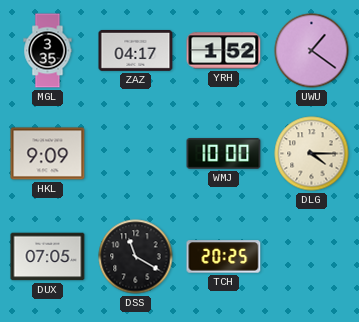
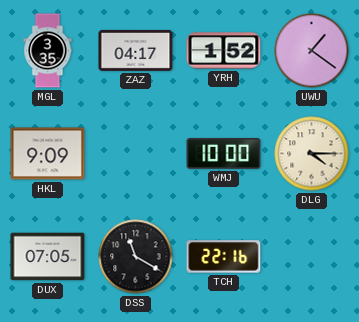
TCH: 20:25 -> 22:16 (224, 257)
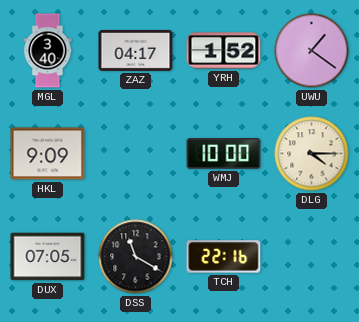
MGL: 3:35 -> 3:40 (48, 51)
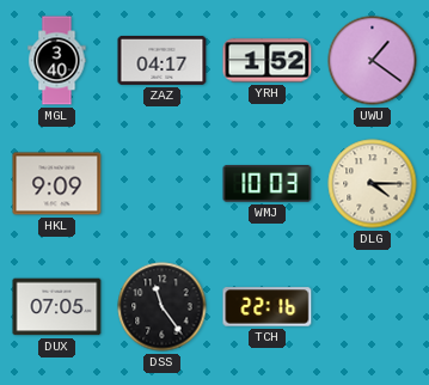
WMJ: 10:00 -> 10:03 (268, 184)
DSS: 11:20 -> 11:24 (163, 307)
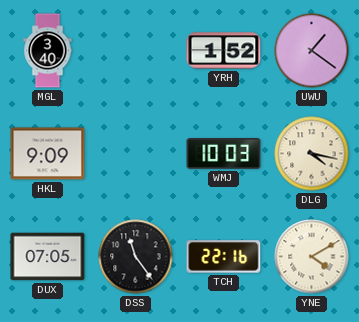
ZAZ: 04:17 -> none (163, 60)
DLG: 4:15 -> 4:17 (312, 154)
YNE: none -> 4:10 (312, 257)
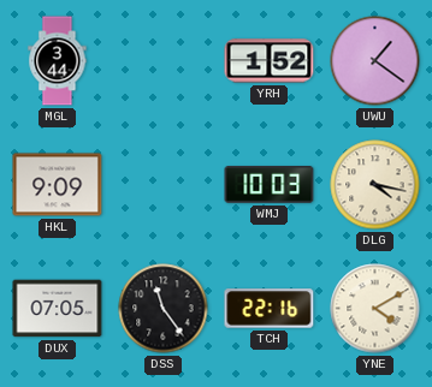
MGL: 3:40 -> 3:44 (58, 61)
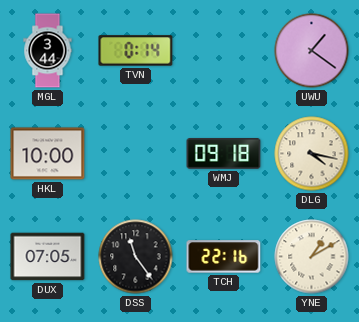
TVN: none -> 0:14 (136, 51)
YRH: 1:52 -> none (270, 61)
HKL: 9:09 -> 10:00 (48, 154)
WMJ: 10:03 -> 09:18 (224, 154)
YNE: 4:10 -> 1:10 (312, 257)
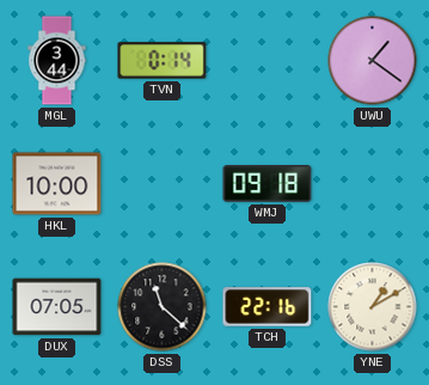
DLG: 4:17 -> none (312, 154)
DSS: 11:24 -> 11:22 (163, 307)
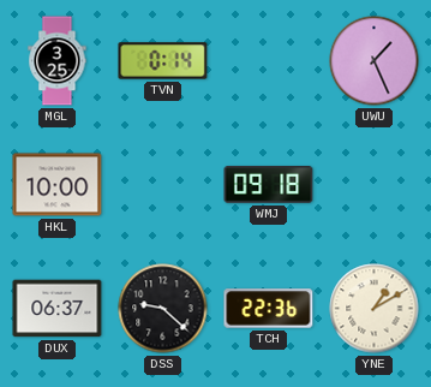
MGL: 3:44 -> 3:25 (58, 61)
UWU: 1:21 -> 1:26 (375, 61)
DUX: 07:05 -> 06:37 (58, 309)
DSS: 11:22 -> 9:22 (163, 309)
TCH: 22:16 -> 22:36 (269, 309)
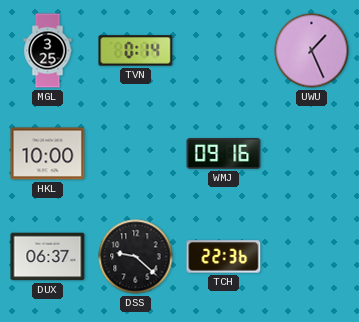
WMJ: 09:18 -> 09:16 (224, 154)
YNE: 1:10 -> none (375, 309)
